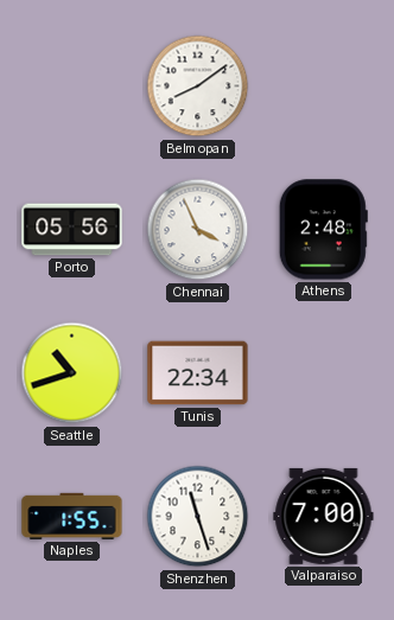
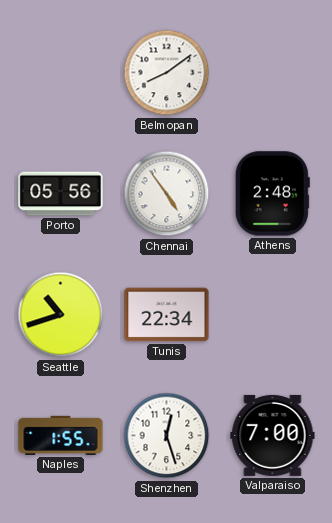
Chennai: 3:56 -> 4:54 (167, 194)
Shenzhen: 11:27 -> 12:27 (167, 436)
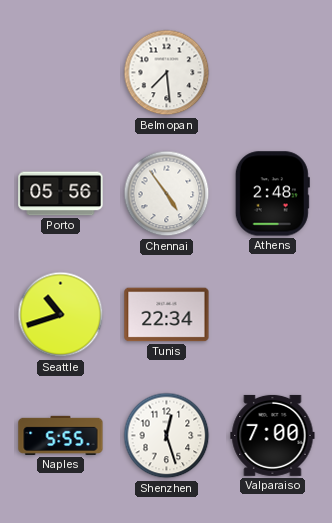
Belmopan: 8:09 -> 7:29 (167, 73)
Naples: 1:55 -> 5:55 (61, 435)
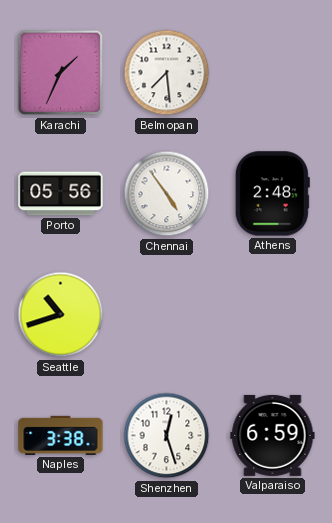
Karachi: none -> 1:34 (61, 73)
Tunis: 22:34 -> none (167, 315)
Naples: 5:55 -> 3:38 (61, 435)
Valparaiso: 7:00 -> 6:59 (273, 435)
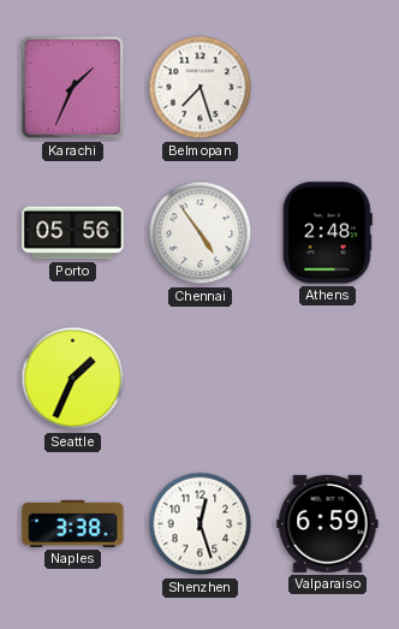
Belmopan: 7:29 -> 7:27 (201, 88)
Seattle: 10:42 -> 1:34 (73, 379)
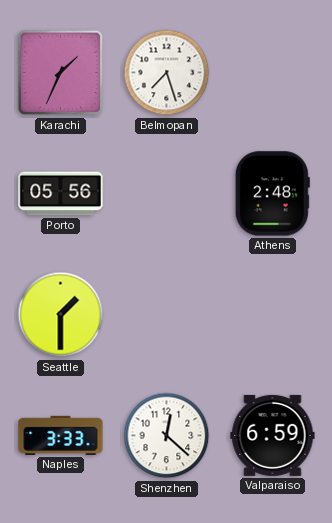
Chennai: 4:54 -> none (201, 233)
Seattle: 1:34 -> 1:30 (61, 315)
Naples: 3:38 -> 3:33 (61, 435)
Shenzhen: 12:27 -> 12:22 (167, 436)
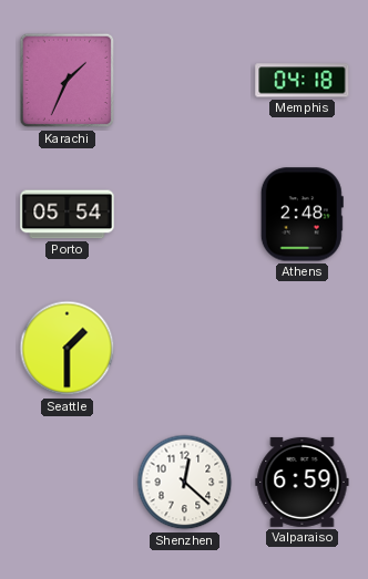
Belmopan: 7:27 -> none (167, 73)
Memphis: none -> 04:18 (303, 81)
Porto: 05:56 -> 05:54 (68, 215)
Naples: 3:33 -> none (61, 435)
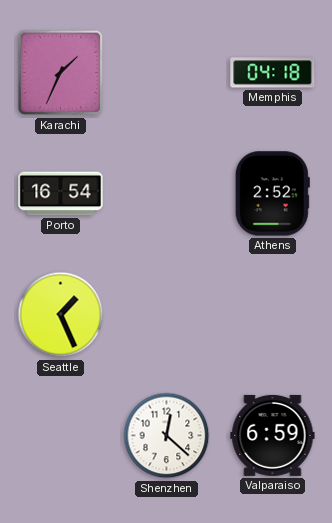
Porto: 05:54 -> 16:54 (61, 194)
Athens: 2:48 -> 2:52 (272, 194)
Seattle: 1:30 -> 1:26 (61, 315)
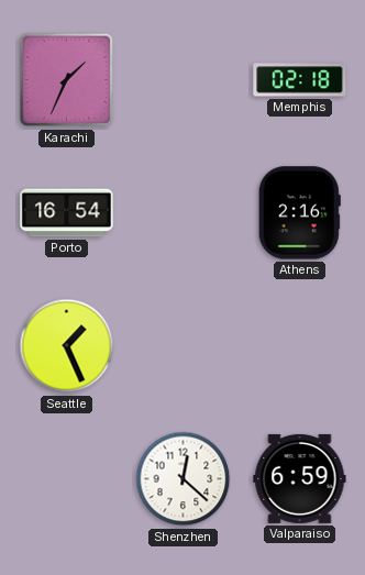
Memphis: 04:18 -> 02:18 (300, 80)
Athens: 2:52 -> 2:16 (299, 213)
